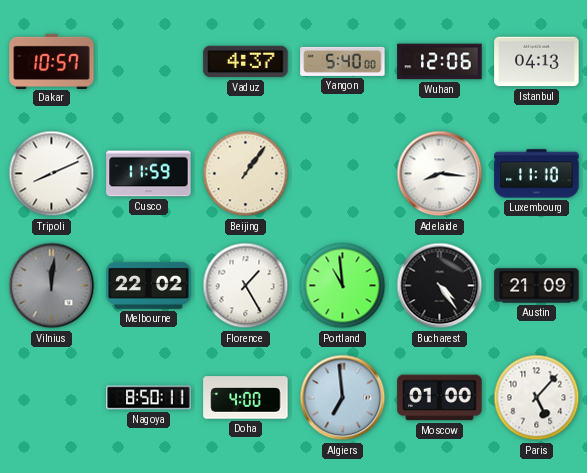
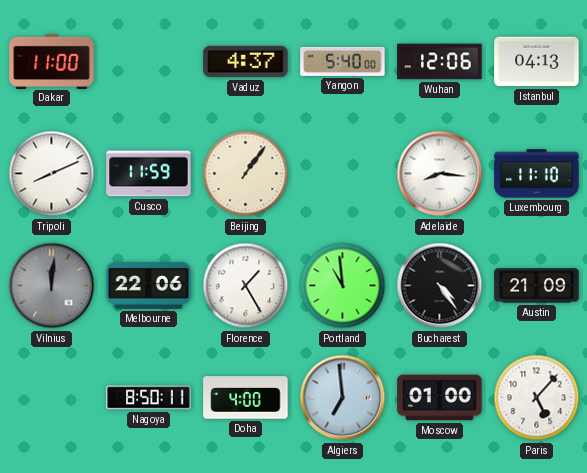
Dakar: 10:57 -> 11:00 (52, 61)
Melbourne: 22:02 -> 22:06 (149, 285)
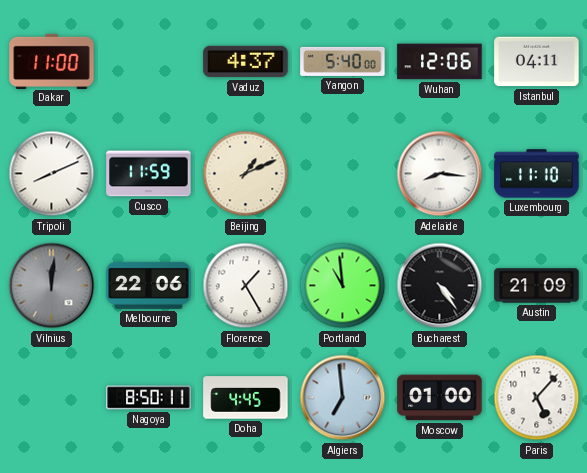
Istanbul: 04:13 -> 04:11 (537, 62)
Beijing: 1:06 -> 1:11 (246, 174)
Doha: 4:00 -> 4:45 (246, 398)
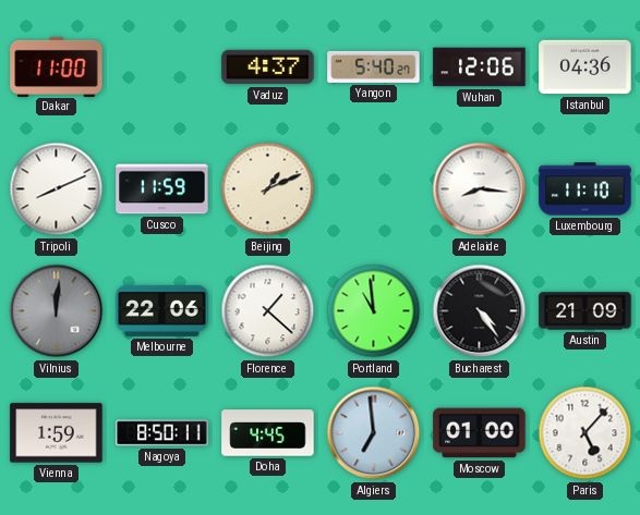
Yangon: 5:40:00 -> 5:40:27 (374, 66)
Istanbul: 04:11 -> 04:36 (585, 68)
Florence: 1:25 -> 1:22 (268, 311)
Vienna: none -> 1:59 (57, 433)
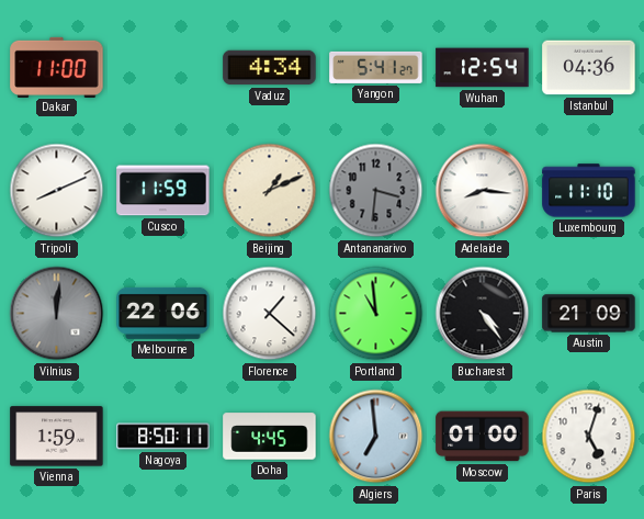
Vaduz: 4:37 -> 4:34 (270, 68)
Yangon: 5:40 -> 5:41 (376, 67)
Wuhan: 12:06 -> 12:54 (483, 68)
Antananarivo: none -> 3:31 (376, 191)
Paris: 5:07 -> 5:03 (589, 437)
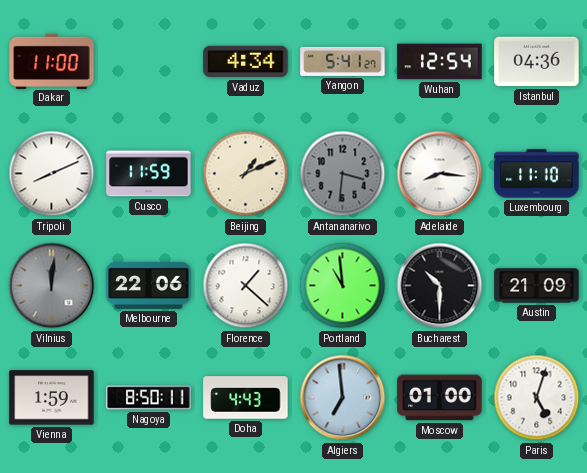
Bucharest: 4:24 -> 10:30 (440, 286)
Doha: 4:45 -> 4:43 (246, 398)
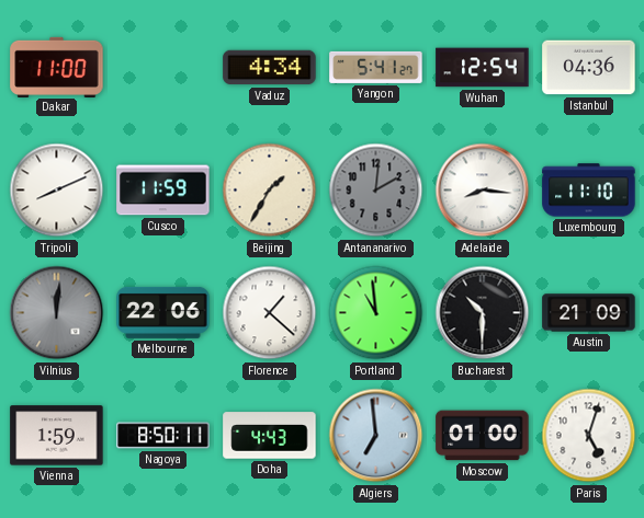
Beijing: 1:11 -> 1:35 (270, 191)
Antananarivo: 3:31 -> 2:01 (376, 191)
